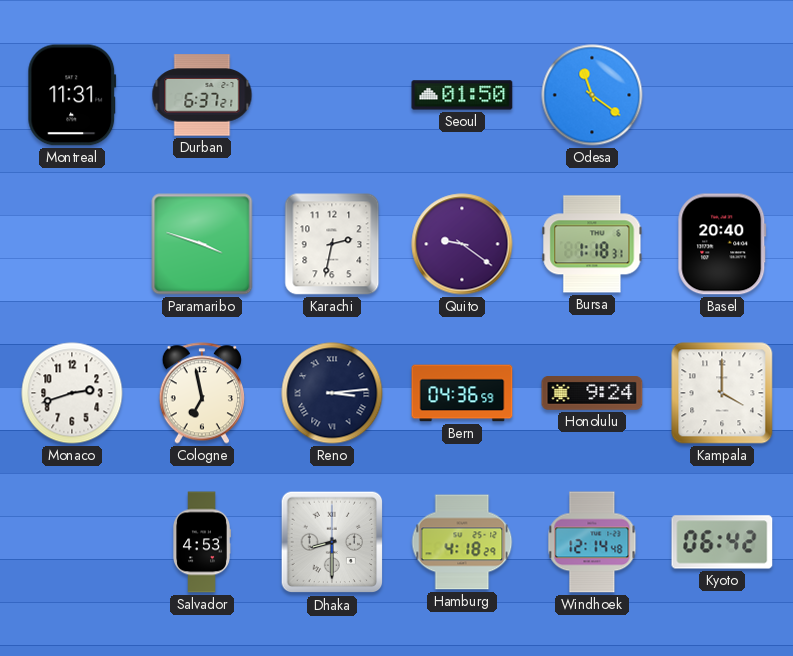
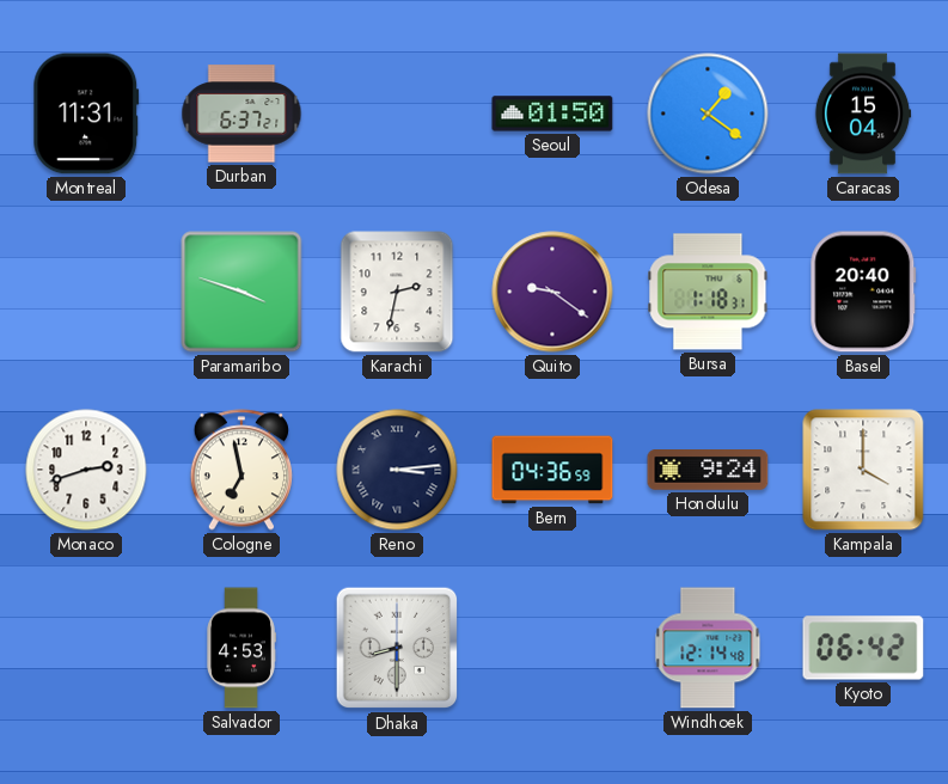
Odesa: 11:21 -> 1:21 (708, 114)
Caracas: none -> 15:04 (863, 114)
Hamburg: 4:18 -> none (462, 542)
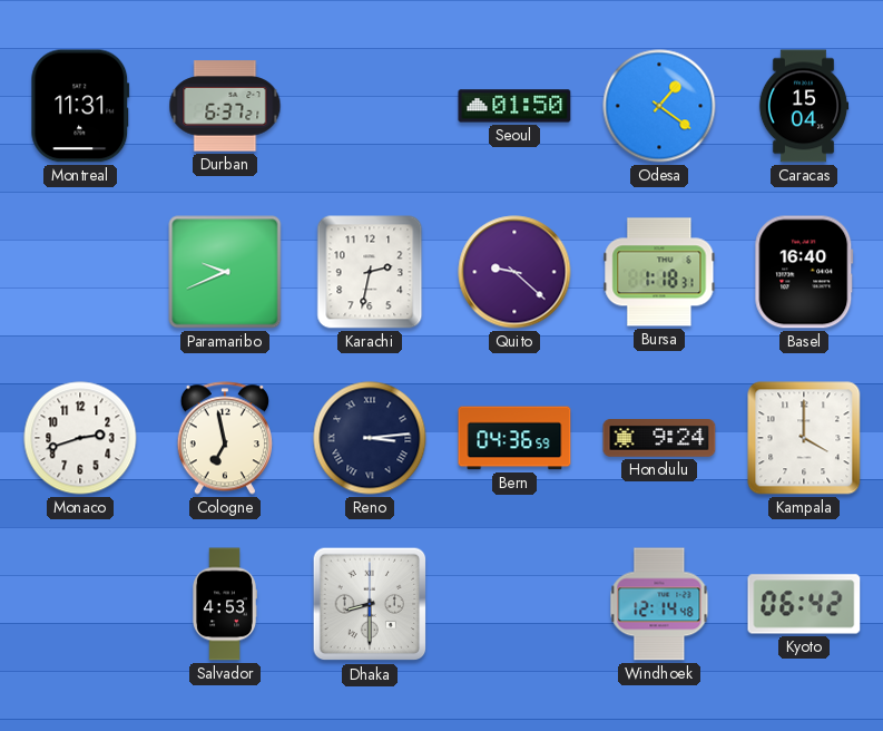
Paramaribo: 3:48 -> 9:41 (225, 272)
Quito: 9:21 -> 9:22 (514, 272)
Basel: 20:40 -> 16:40 (804, 272)
